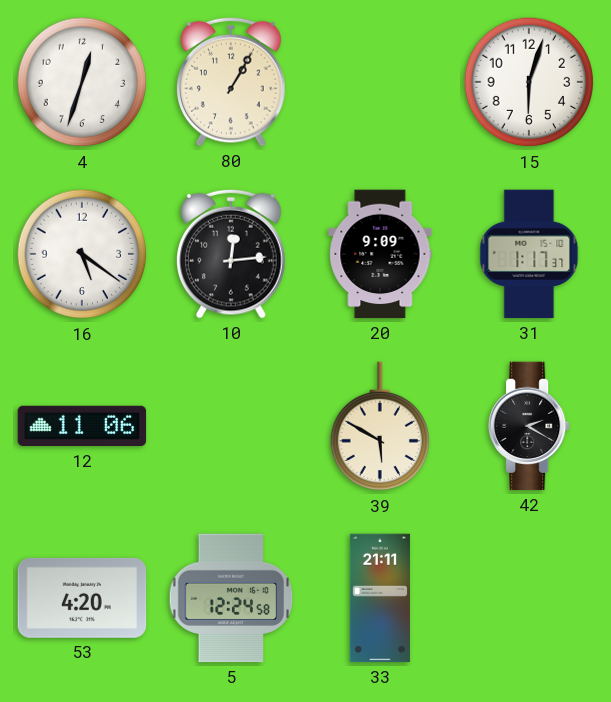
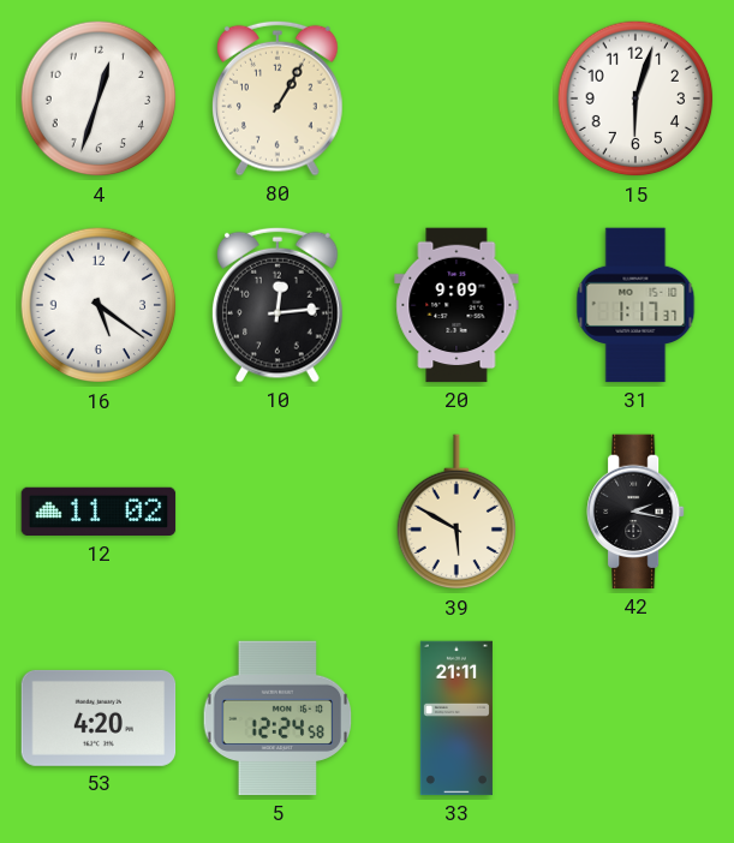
12: 11:06 -> 11:02 (99, 512)
42: 2:20 -> 2:17 (637, 512)
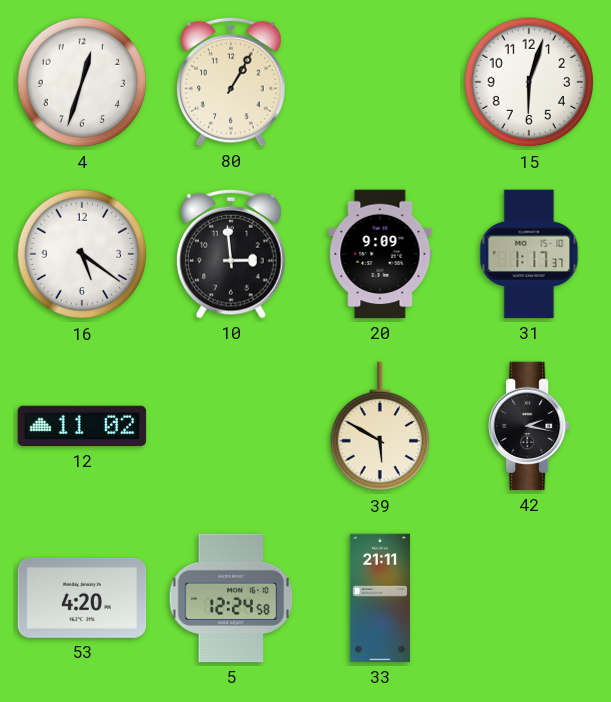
10: 12:14 -> 2:59 (232, 254)
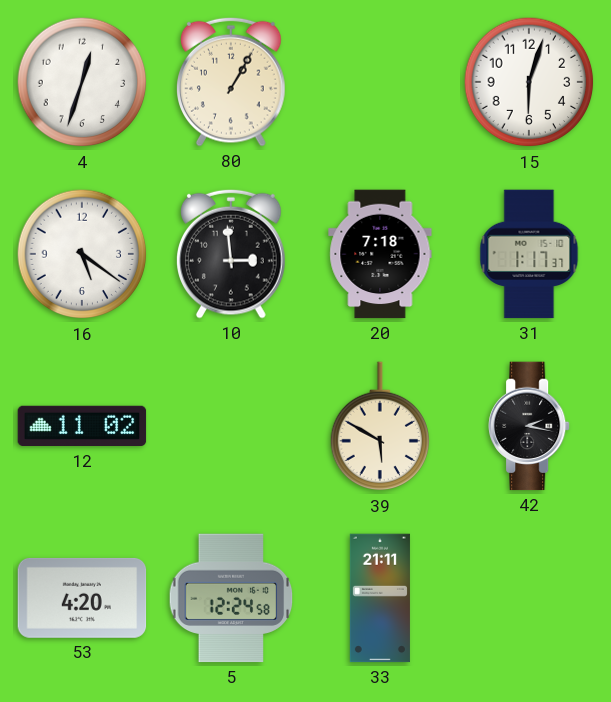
20: 9:09 -> 7:18 (380, 254)
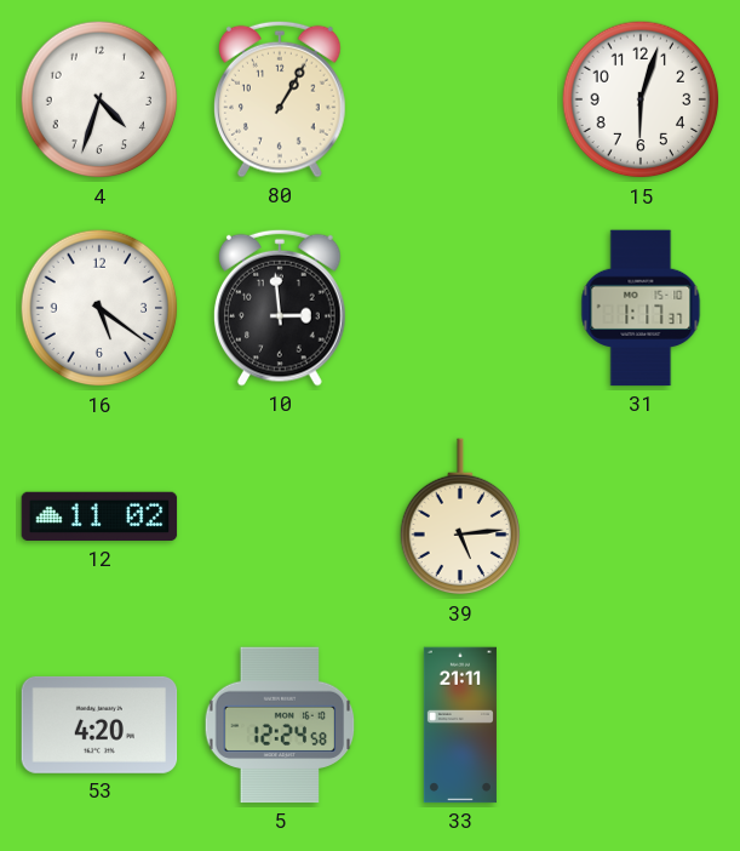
4: 12:33 -> 4:33 (99, 99)
20: 7:18 -> none (380, 254)
39: 5:50 -> 5:14 (459, 518)
42: 2:17 -> none (530, 426)
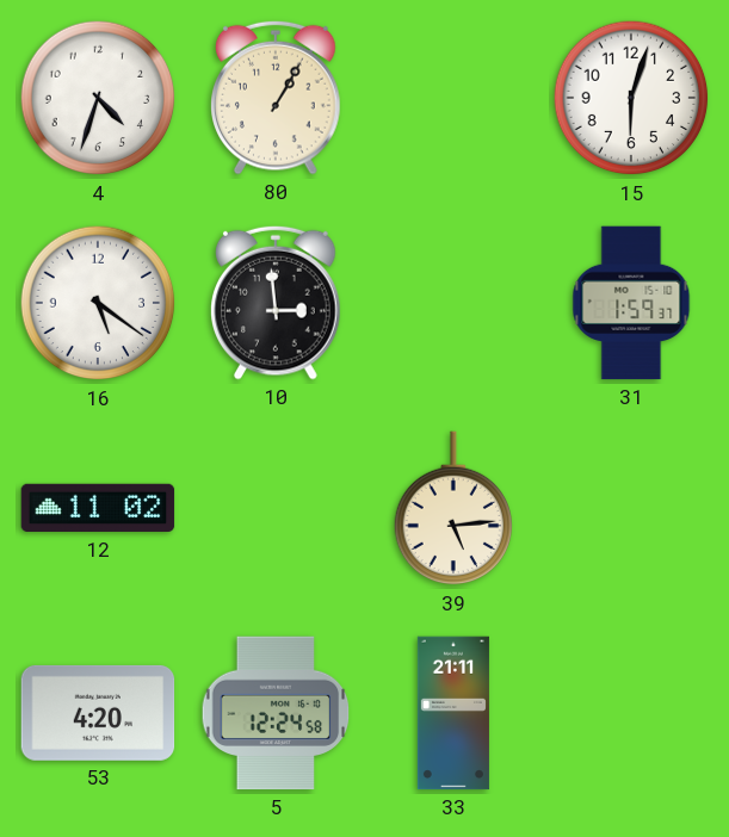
31: 1:17 -> 1:59 (631, 303)
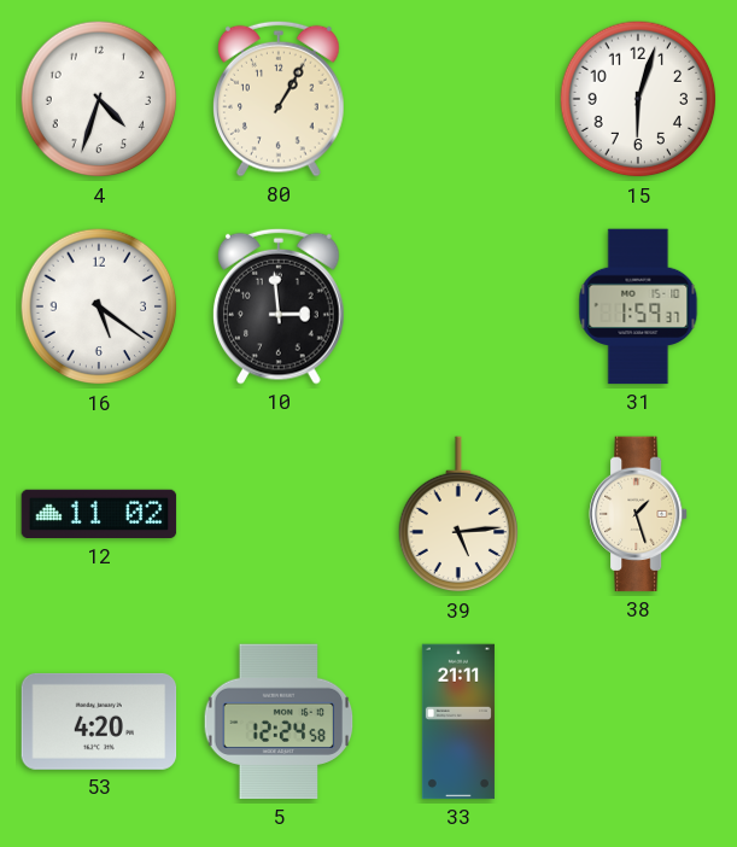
38: none -> 1:27 (639, 514)
